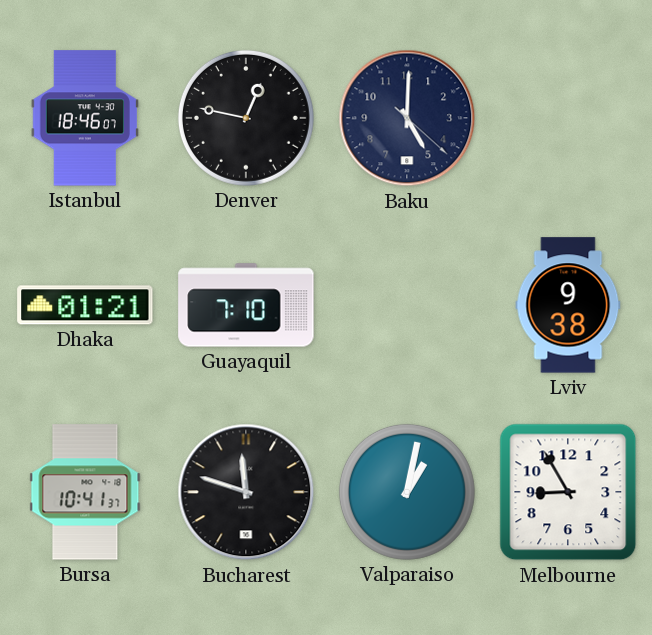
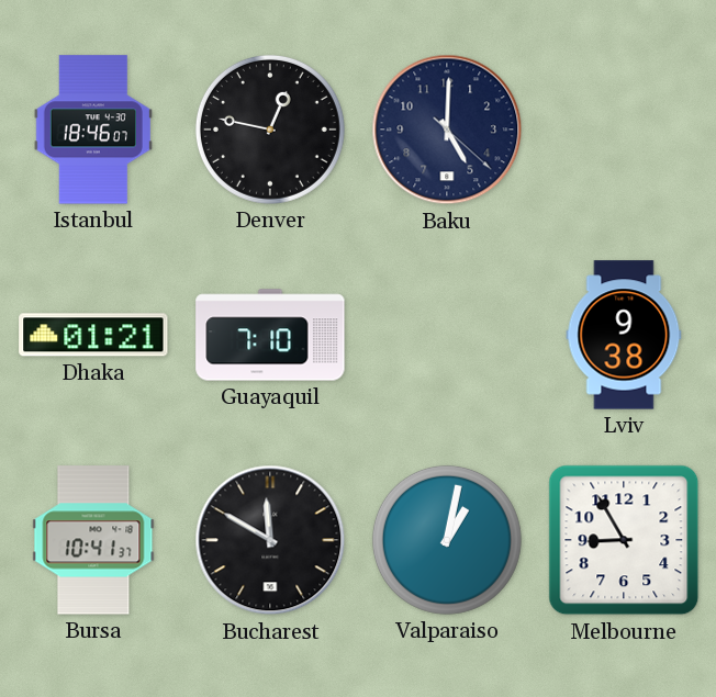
Bucharest: 11:48 -> 11:50 (270, 540)
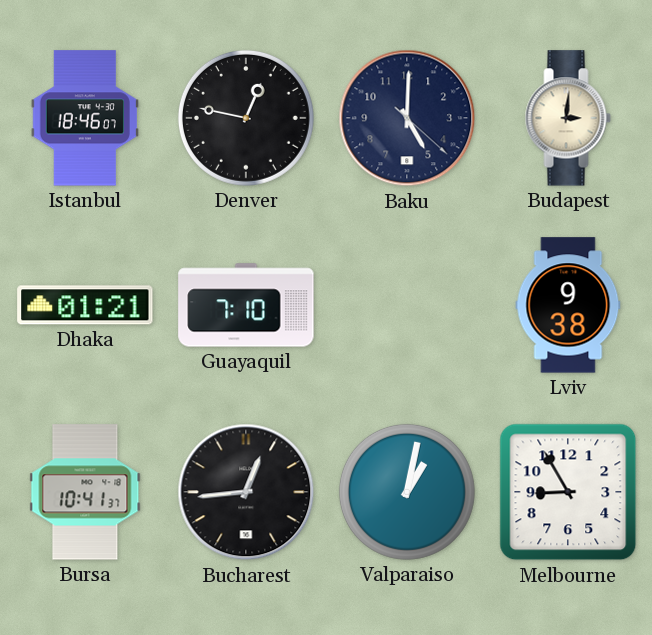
Budapest: none -> 3:01 (568, 118)
Bucharest: 11:50 -> 12:44 (246, 492)
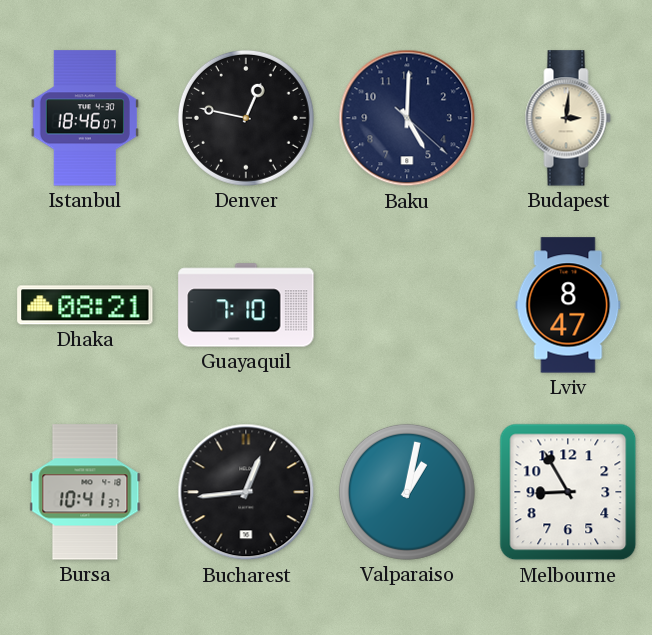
Dhaka: 01:21 -> 08:21 (85, 305)
Lviv: 9:38 -> 8:47 (568, 305)
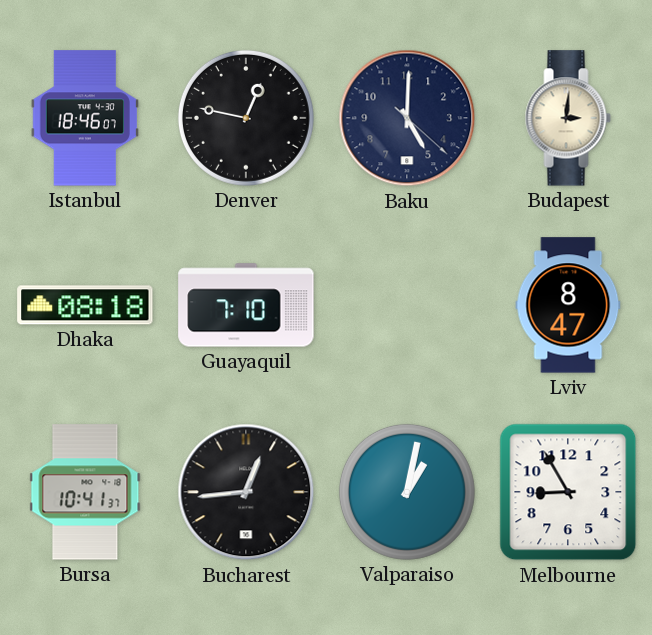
Dhaka: 08:21 -> 08:18 (85, 305)
